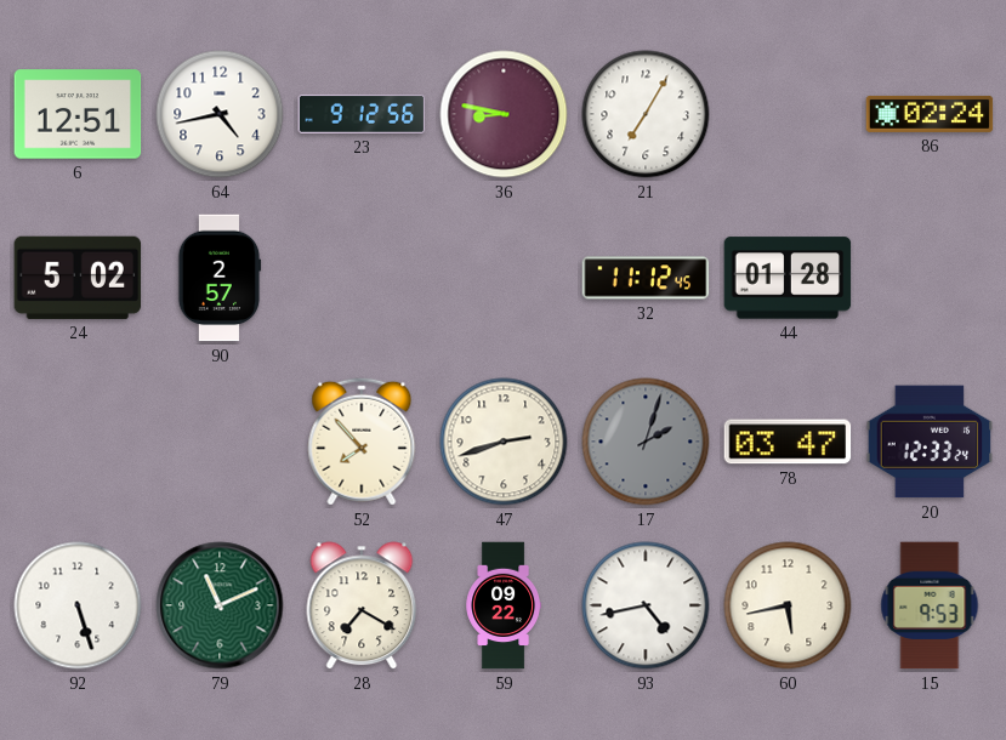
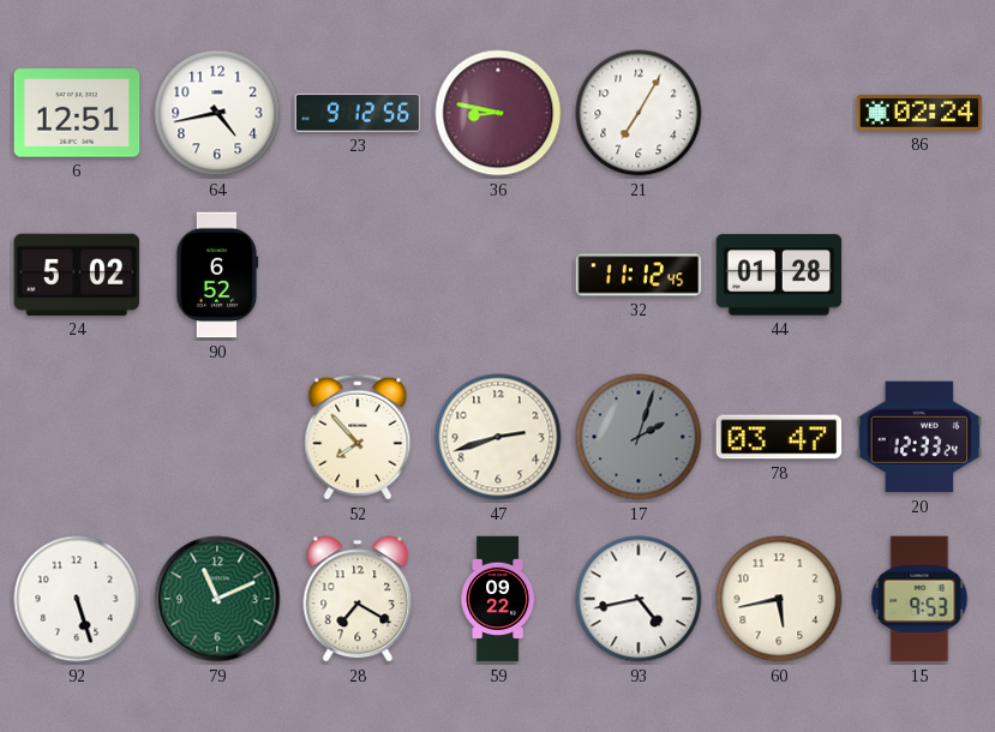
90: 2:57 -> 6:52 (217, 275)
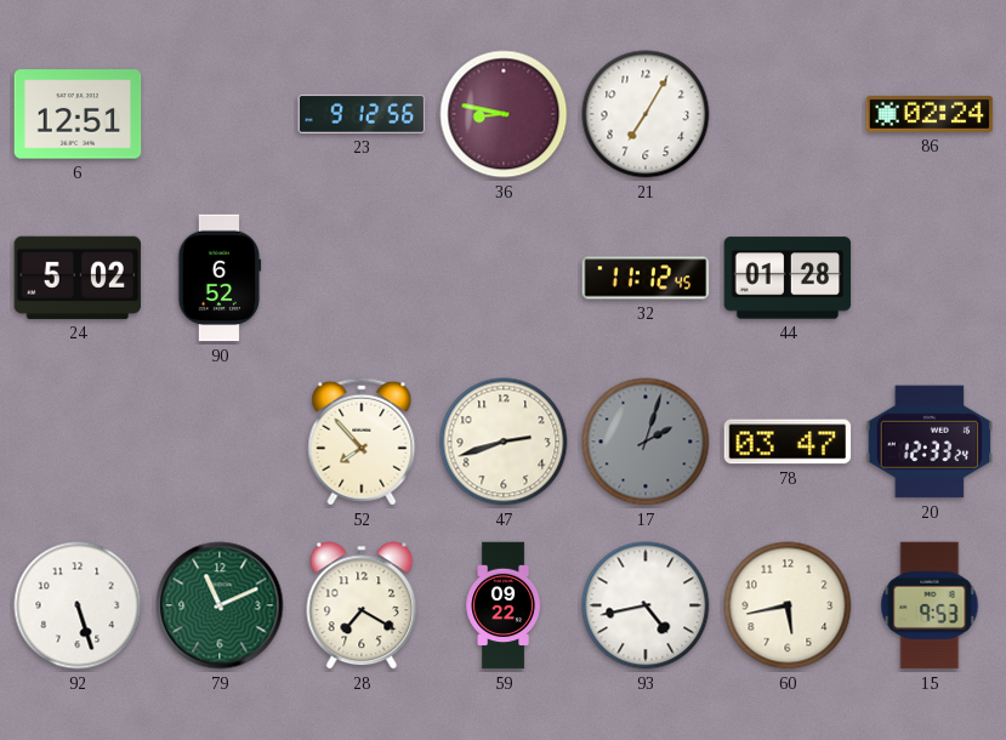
64: 4:43 -> none (217, 113)
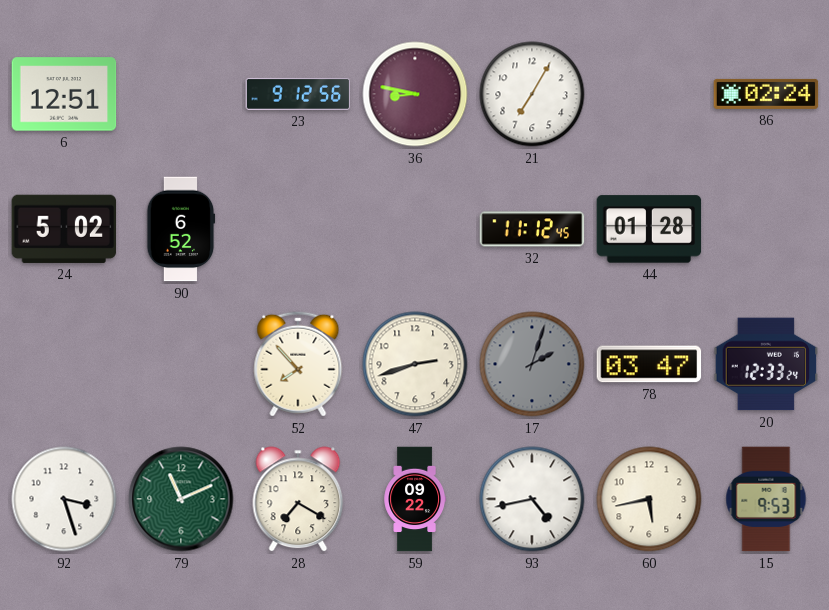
92: 5:27 -> 3:27 (64, 499)
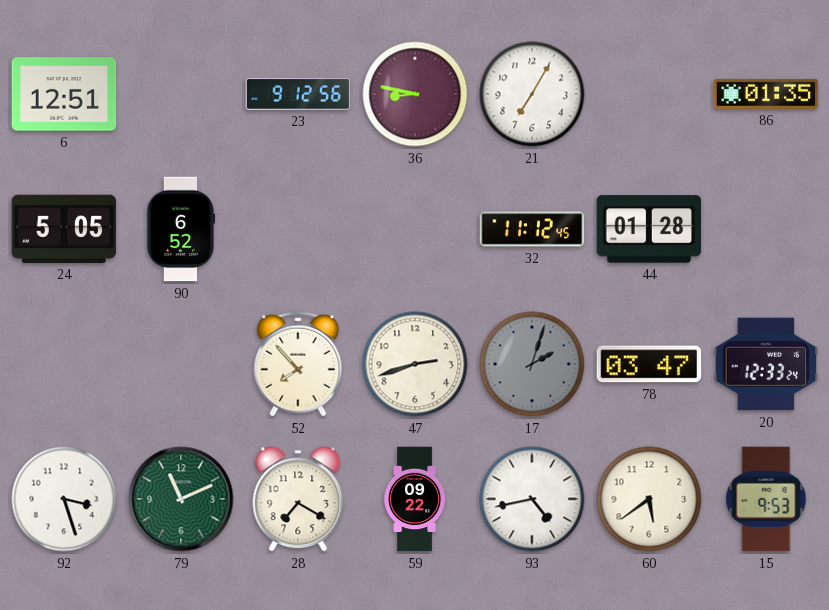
86: 02:24 -> 01:35 (766, 94)
24: 5:02 -> 5:05 (64, 229)
60: 5:43 -> 5:39 (649, 499)
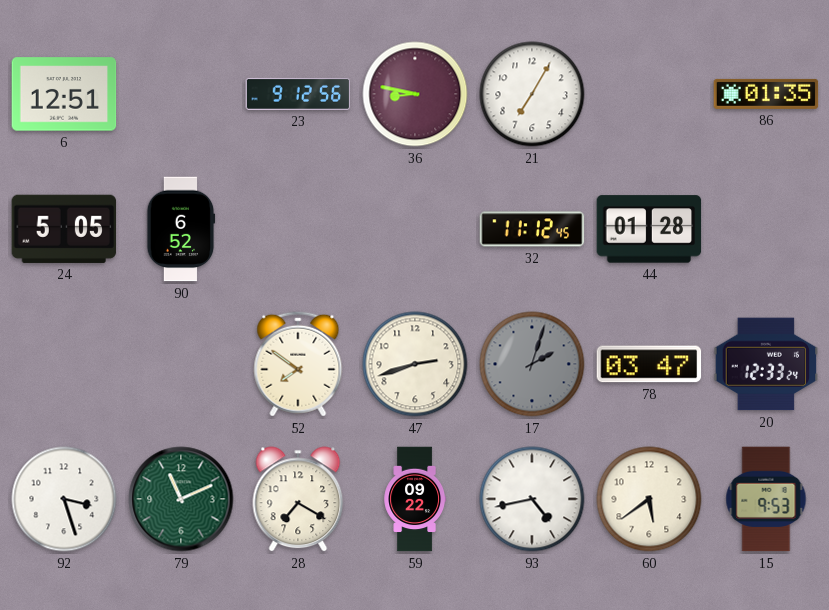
52: 7:53 -> 7:51 (298, 364)
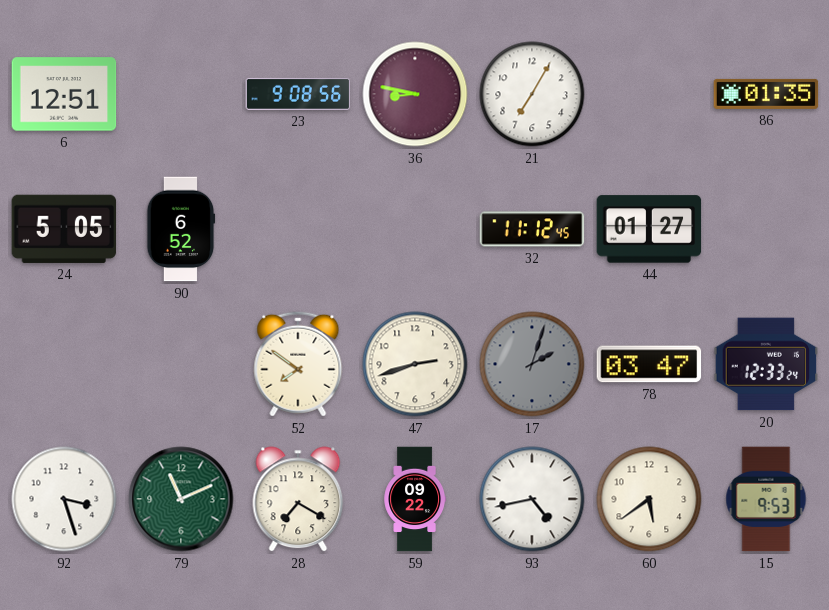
23: 9:12 -> 9:08 (298, 94)
44: 01:28 -> 01:27 (649, 229)
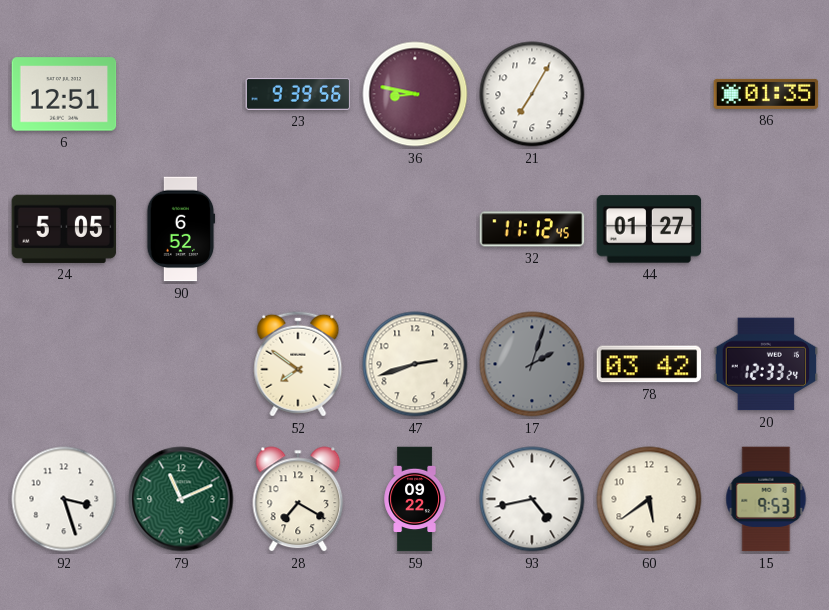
23: 9:08 -> 9:39 (298, 94)
78: 03:47 -> 03:42 (649, 364)
